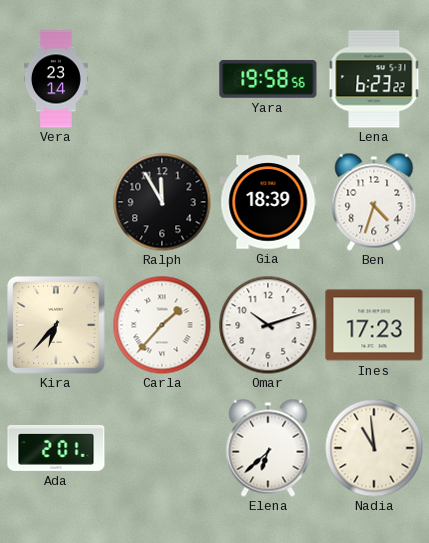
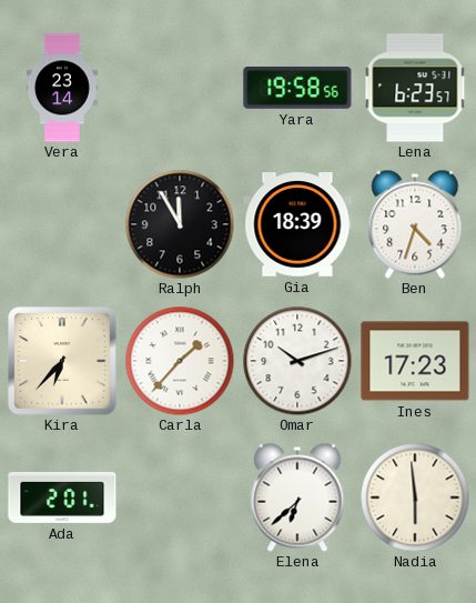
Lena: 6:23:22 -> 6:23:57 (415, 88)
Nadia: 10:59 -> 5:59 (415, 498)
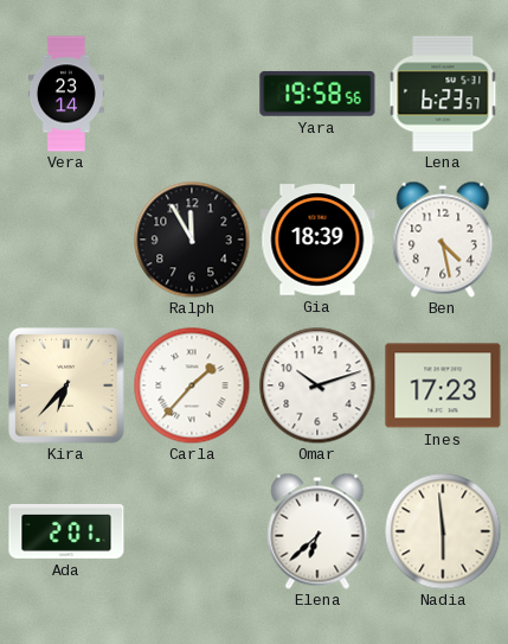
Ben: 4:33 -> 4:28 (443, 240)
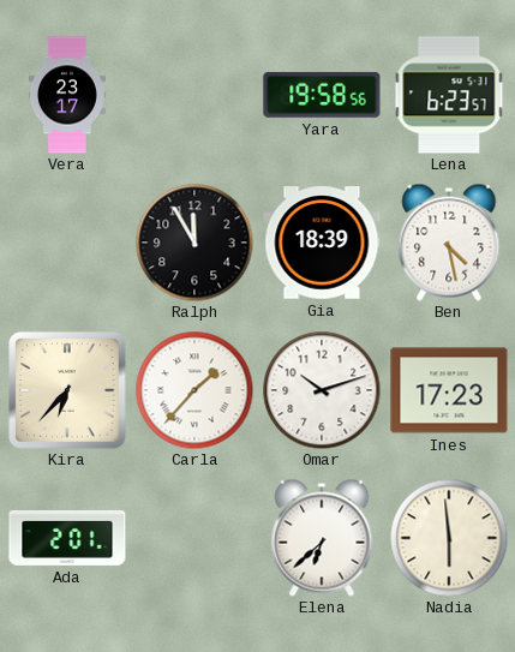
Vera: 23:14 -> 23:17 (67, 95)
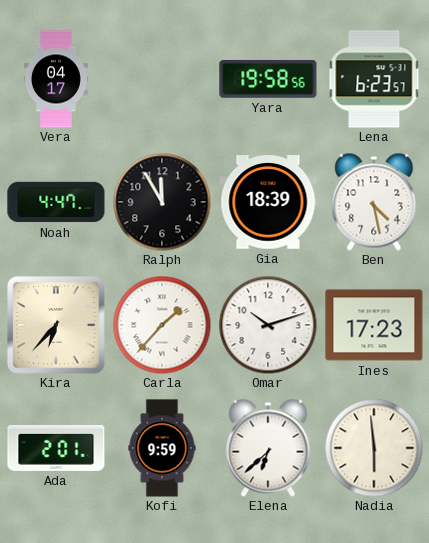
Vera: 23:17 -> 04:17 (56, 79)
Noah: none -> 4:47 (56, 202)
Kofi: none -> 9:59 (162, 448)
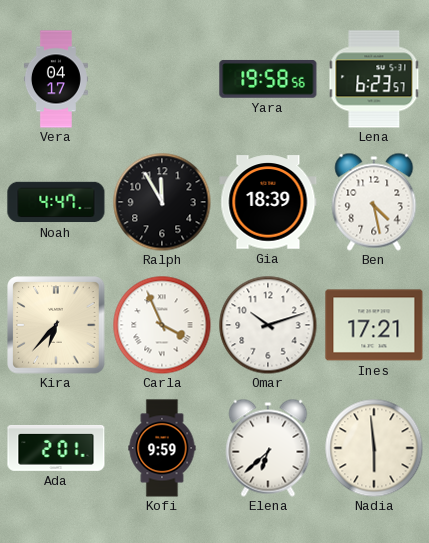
Carla: 1:37 -> 3:56 (162, 325)
Ines: 17:23 -> 17:21 (374, 325)
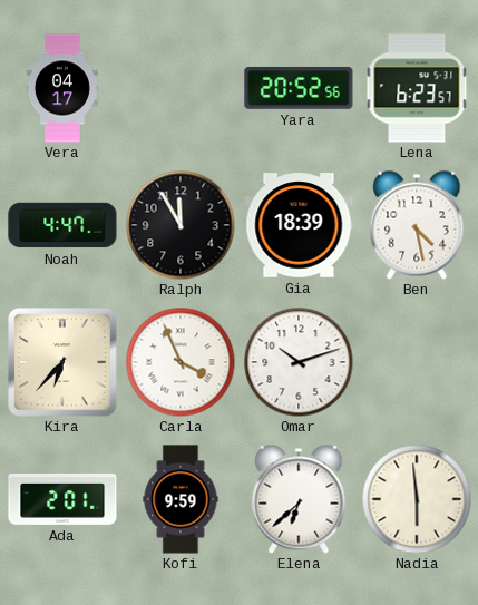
Yara: 19:58 -> 20:52 (299, 88)
Ines: 17:21 -> none (374, 325)
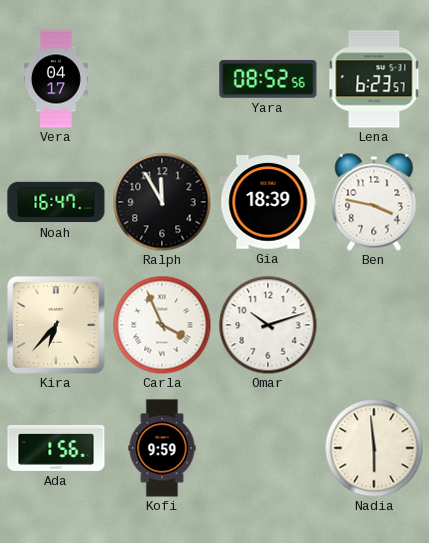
Yara: 20:52 -> 08:52 (268, 79)
Noah: 4:47 -> 16:47 (56, 202)
Ben: 4:28 -> 3:47 (374, 202)
Ada: 2:01 -> 1:56 (56, 448)
Elena: 6:38 -> none (299, 499)
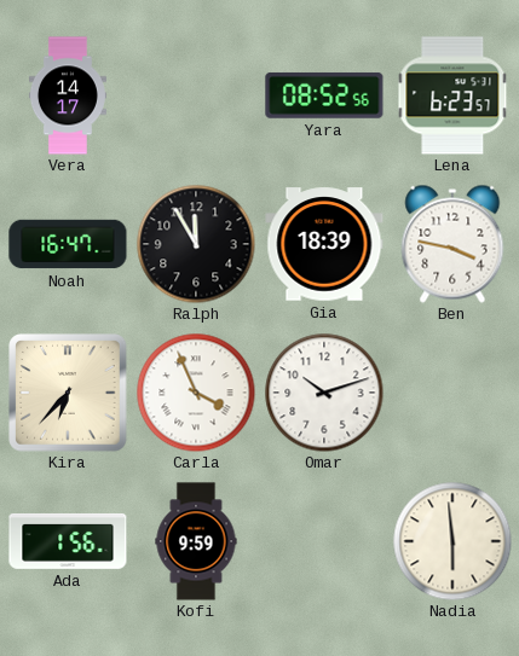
Vera: 04:17 -> 14:17 (68, 95)
